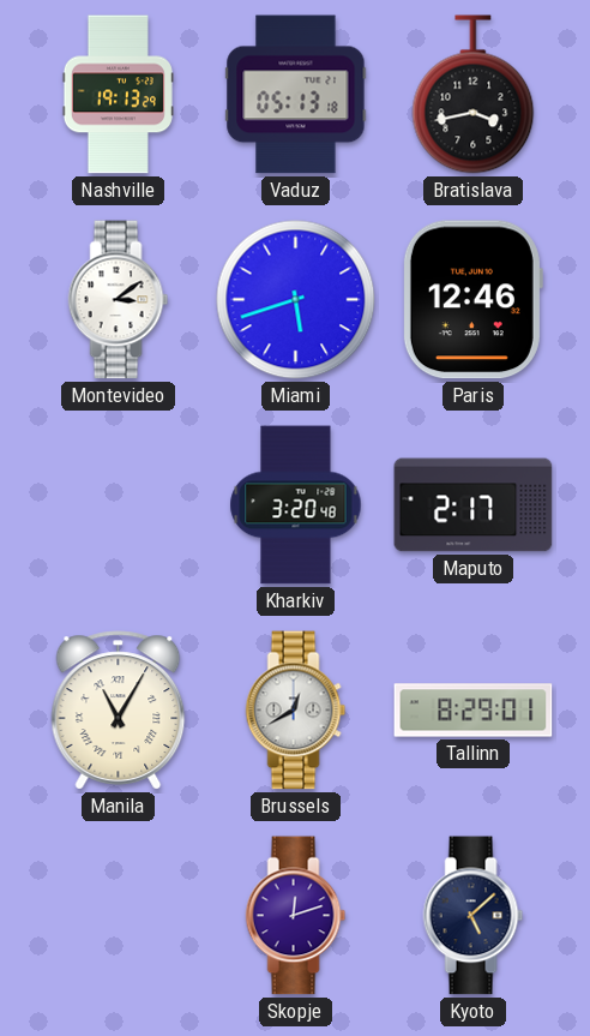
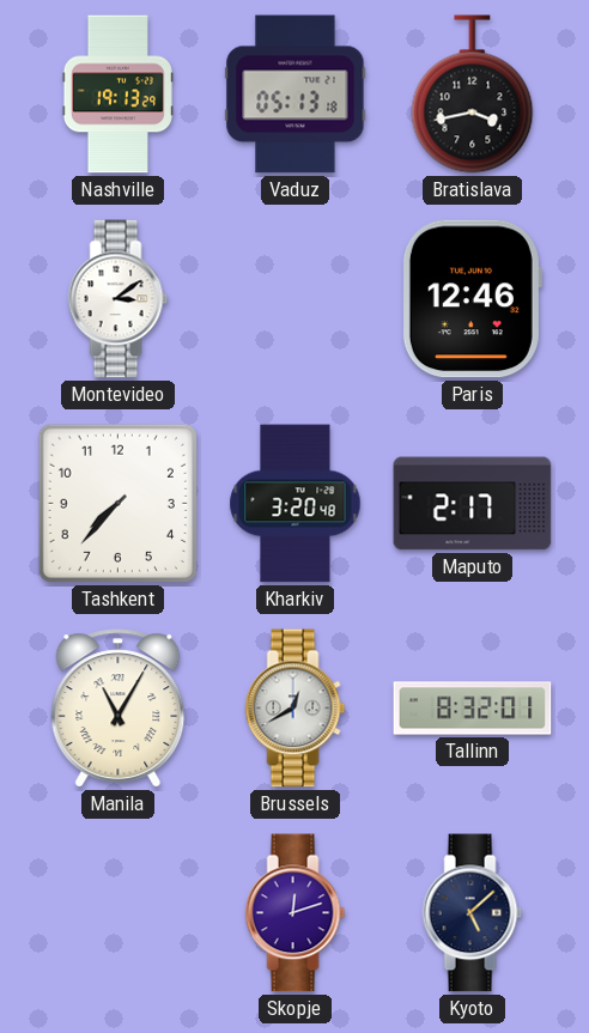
Miami: 5:42 -> none (296, 300)
Tashkent: none -> 7:37 (117, 503)
Tallinn: 8:29 -> 8:32 (473, 709)
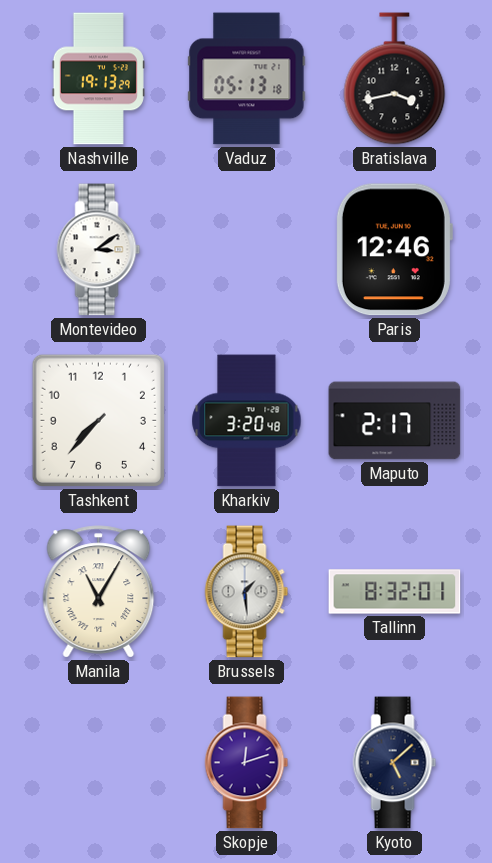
Brussels: 12:40 -> 1:29 (247, 592)
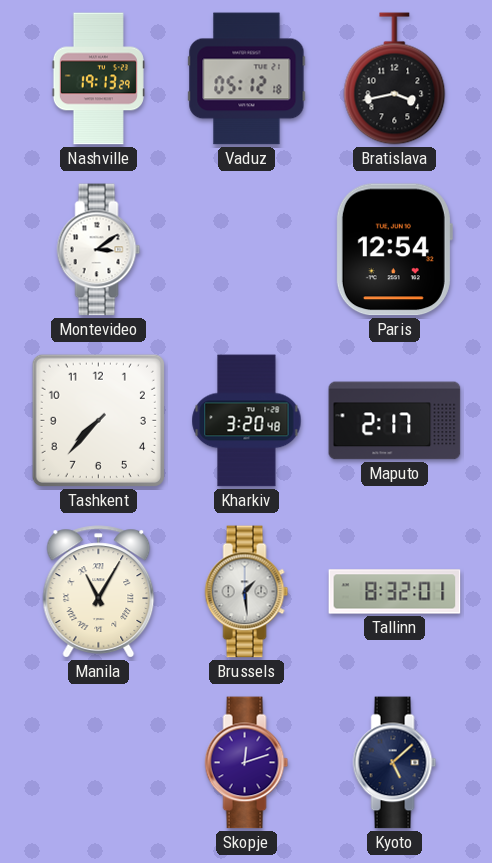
Vaduz: 05:13 -> 05:12 (247, 79)
Paris: 12:46 -> 12:54 (394, 250)
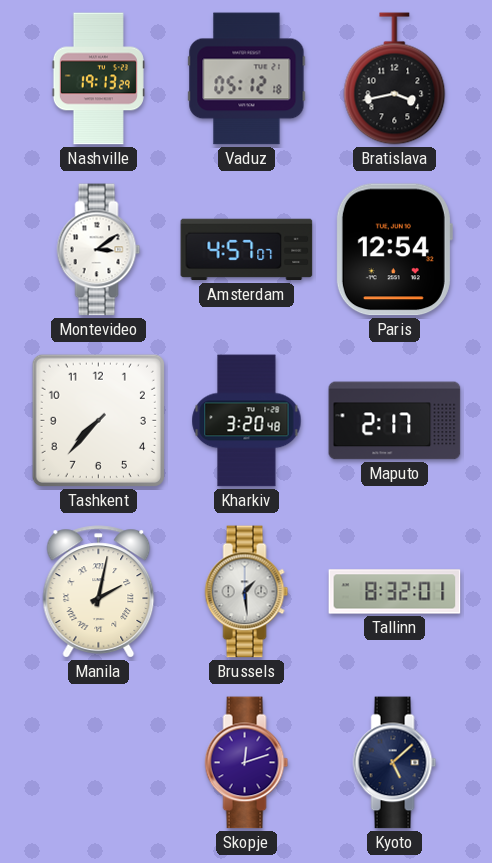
Amsterdam: none -> 4:57 (247, 250)
Manila: 11:05 -> 2:02 (99, 592)
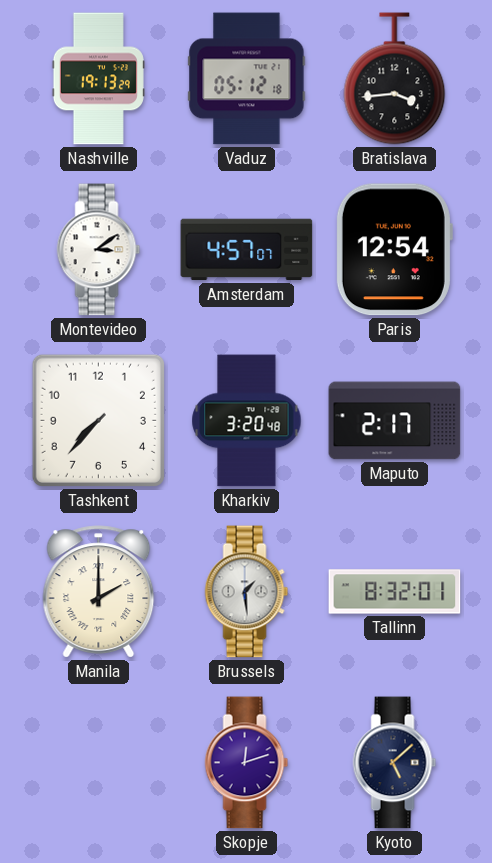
Bratislava: 3:43 -> 3:44 (395, 79)
Manila: 2:02 -> 2:00 (99, 592)
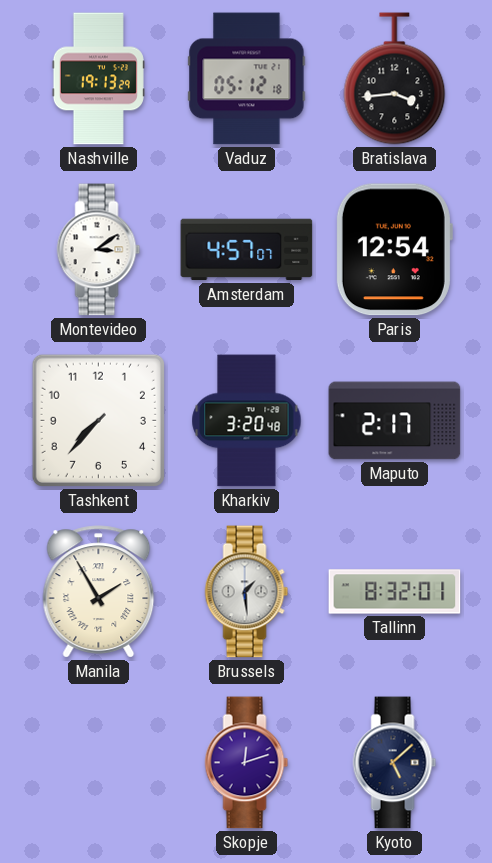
Manila: 2:00 -> 1:55 (99, 592)
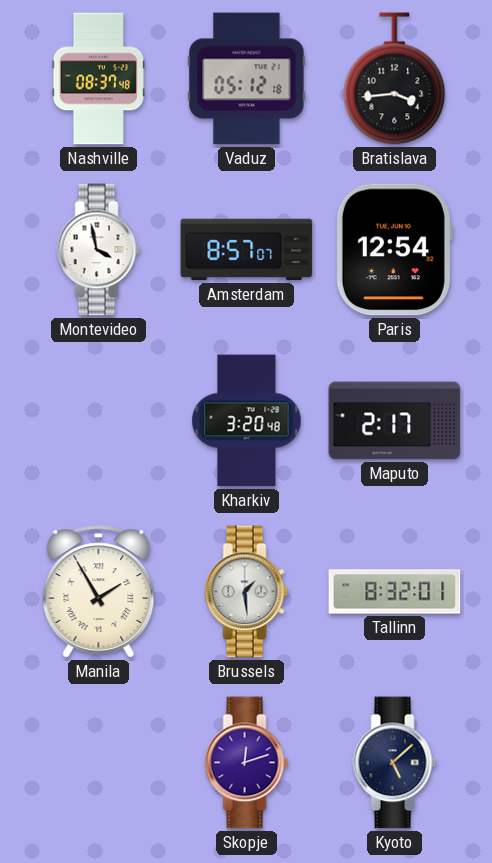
Nashville: 19:13 -> 08:37 (98, 79)
Montevideo: 3:09 -> 3:58 (99, 250)
Amsterdam: 4:57 -> 8:57 (247, 250)
Tashkent: 7:37 -> none (98, 420)
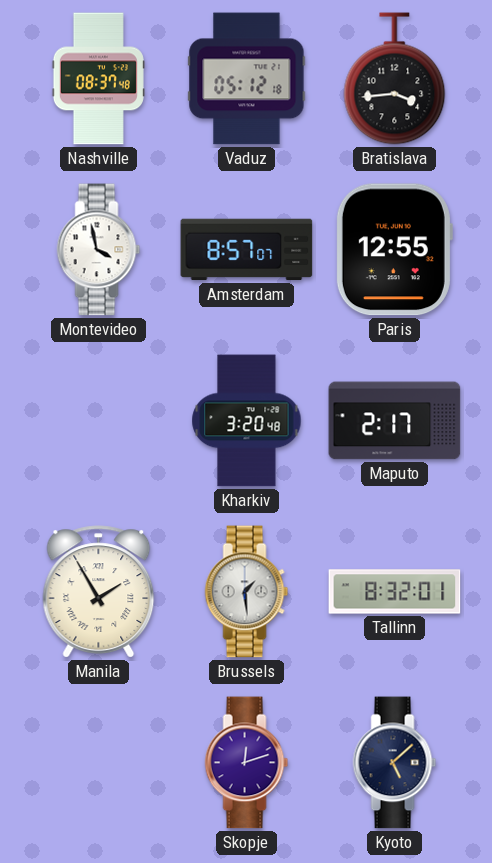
Paris: 12:54 -> 12:55 (394, 250)
